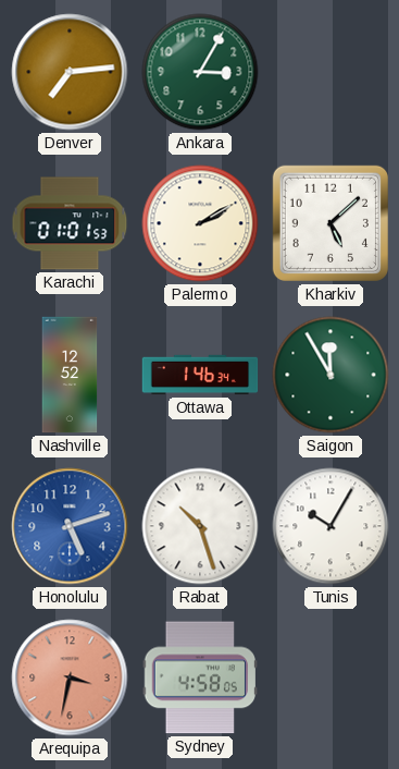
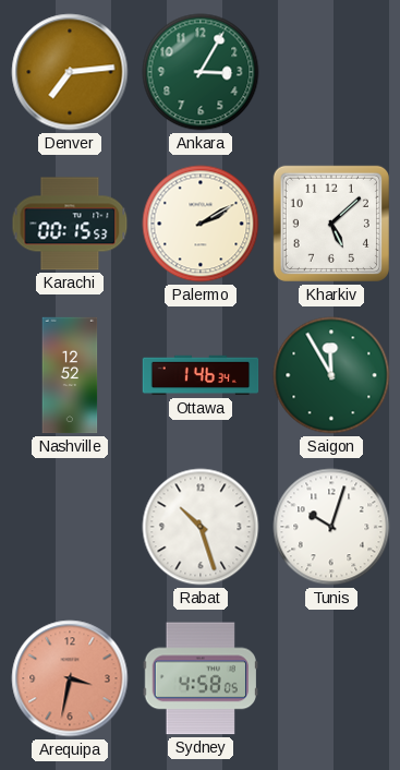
Karachi: 01:01 -> 00:15 (70, 224)
Honolulu: 5:12 -> none (70, 526)
Tunis: 10:05 -> 10:03 (331, 527)
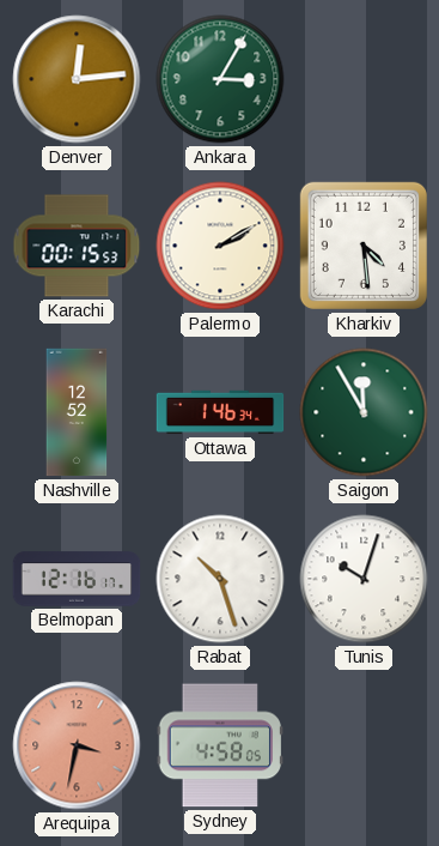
Denver: 7:14 -> 12:14 (77, 79)
Kharkiv: 5:08 -> 4:29 (364, 246)
Belmopan: none -> 12:16 (77, 579)
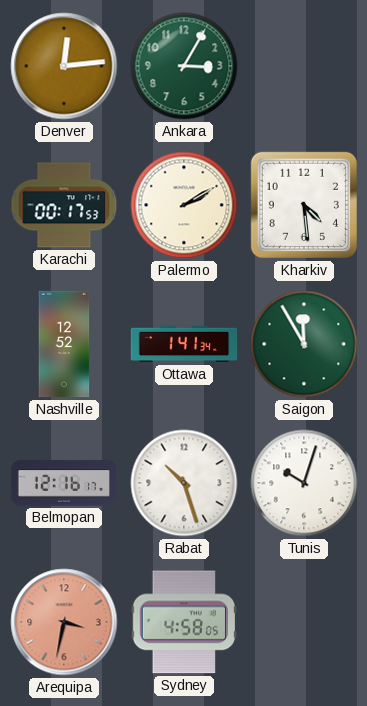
Karachi: 00:15 -> 00:17 (64, 205)
Ottawa: 1:46 -> 1:41 (184, 344)
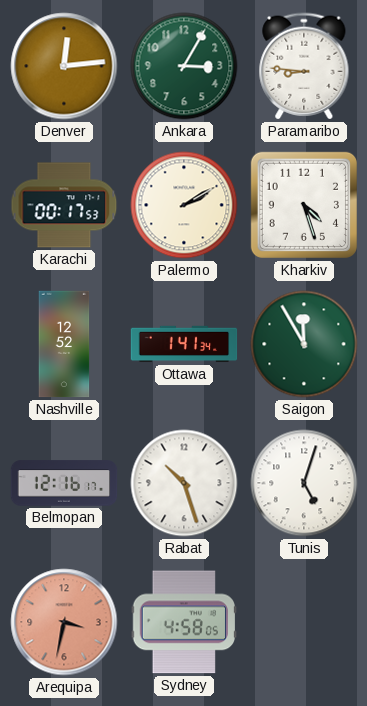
Paramaribo: none -> 8:46 (304, 66)
Kharkiv: 4:29 -> 4:27 (304, 205)
Tunis: 10:03 -> 5:03 (304, 483)
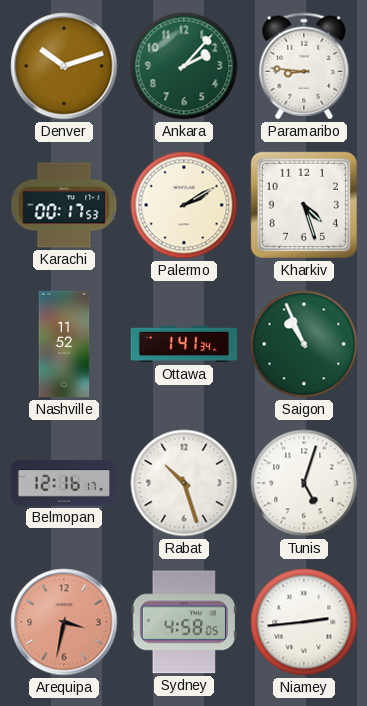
Denver: 12:14 -> 10:12 (64, 66)
Ankara: 3:05 -> 2:07 (184, 66)
Nashville: 12:52 -> 11:52 (64, 344)
Saigon: 11:55 -> 10:56 (304, 344)
Niamey: none -> 2:44 (304, 622)
